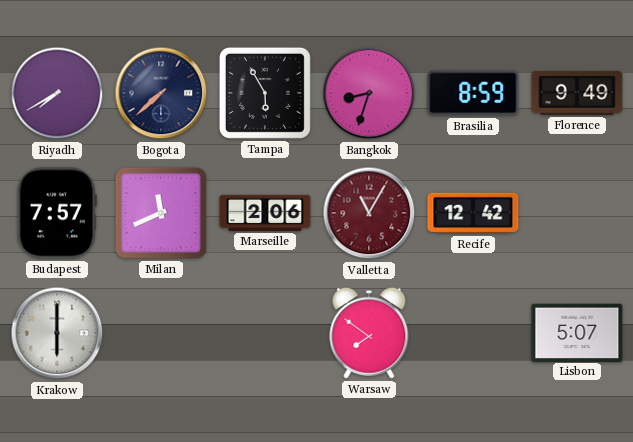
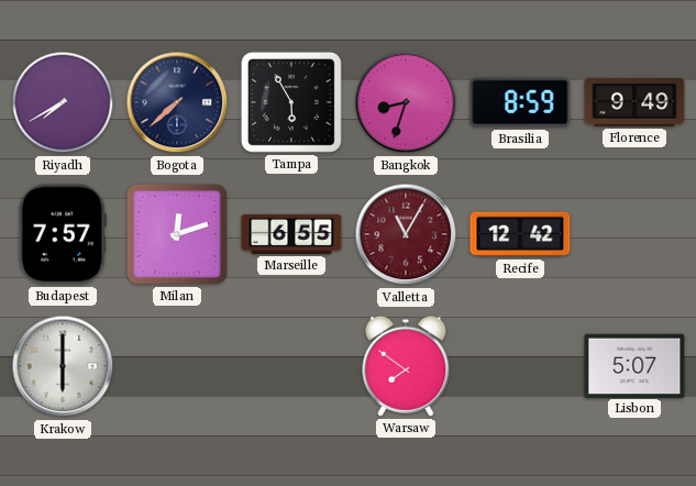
Milan: 11:41 -> 12:12 (177, 234)
Marseille: 2:06 -> 6:55 (291, 234)
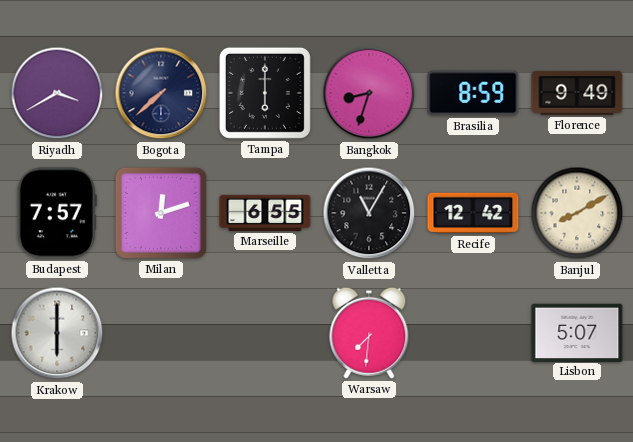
Riyadh: 7:40 -> 3:40 (57, 93)
Tampa: 5:55 -> 6:00 (265, 93)
Valletta dial: burgundy -> black (369, 213)
Banjul: none -> 8:10 (577, 213)
Warsaw: 7:51 -> 7:31 (369, 333)
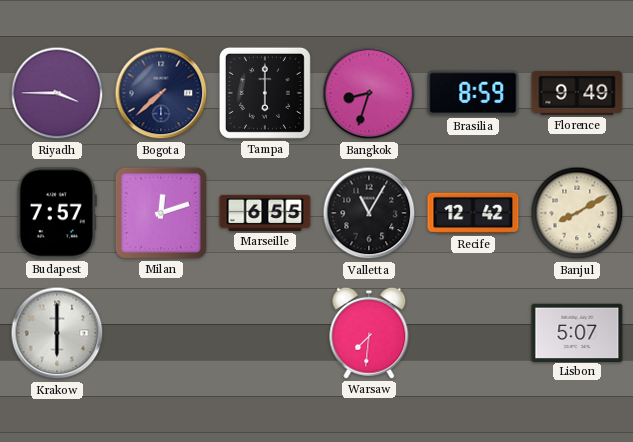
Riyadh: 3:40 -> 3:45 (57, 93)
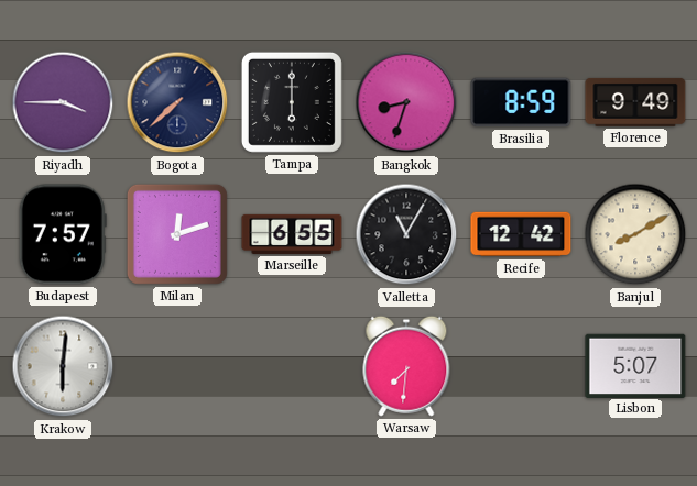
Krakow: 6:00 -> 6:01 (63, 366)
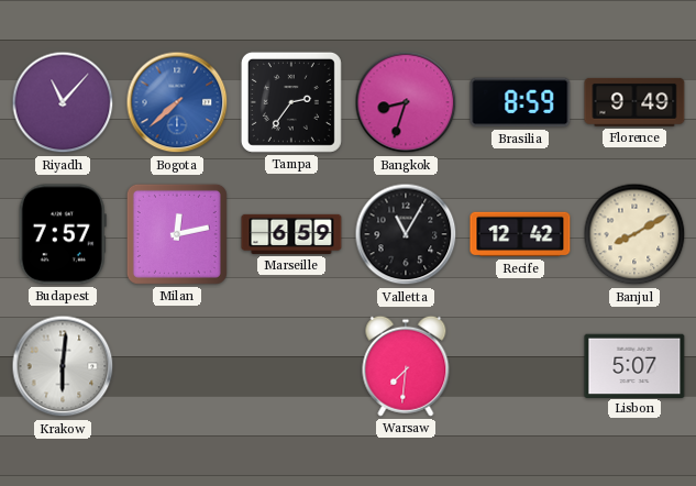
Riyadh: 3:45 -> 11:07 (63, 102)
Bogota dial: navy -> blue (177, 102)
Tampa: 6:00 -> 2:36 (291, 102)
Milan: 12:12 -> 12:13 (177, 234)
Marseille: 6:55 -> 6:59 (291, 234)
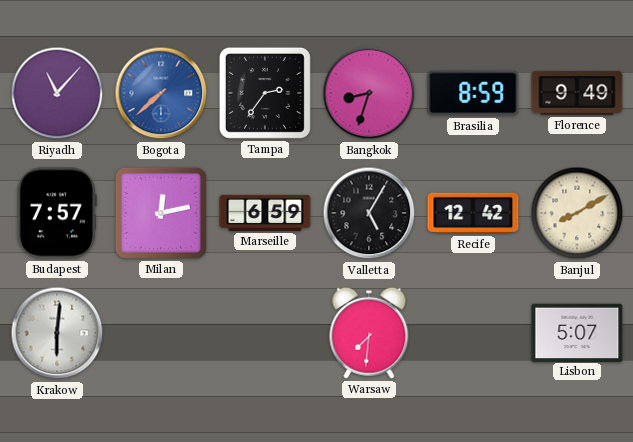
Valletta: 11:05 -> 5:05 (369, 213)
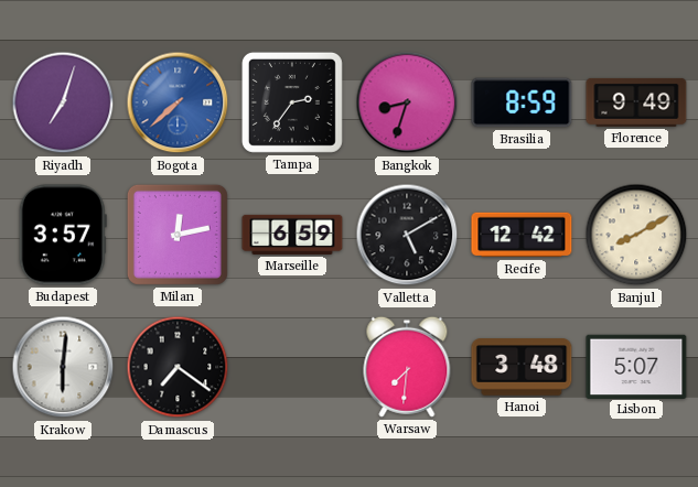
Riyadh: 11:07 -> 7:03 (63, 102)
Budapest: 7:57 -> 3:57 (63, 235)
Valletta: 5:05 -> 5:10 (407, 235)
Damascus: none -> 7:21 (178, 367)
Hanoi: none -> 3:48 (522, 367)
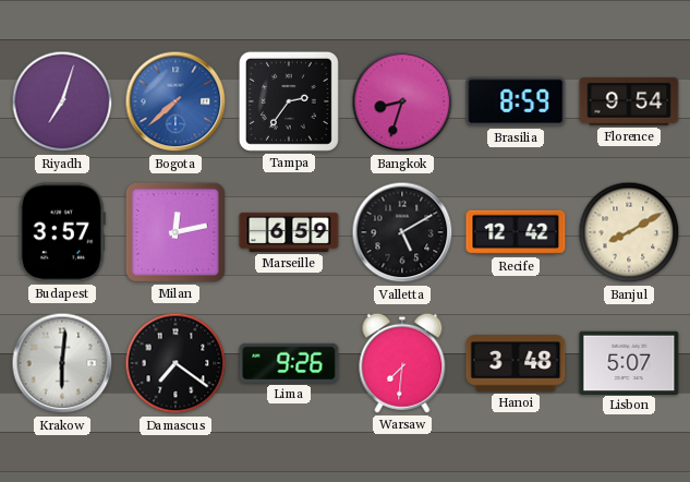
Florence: 9:49 -> 9:54 (629, 101)
Lima: none -> 9:26 (289, 363)
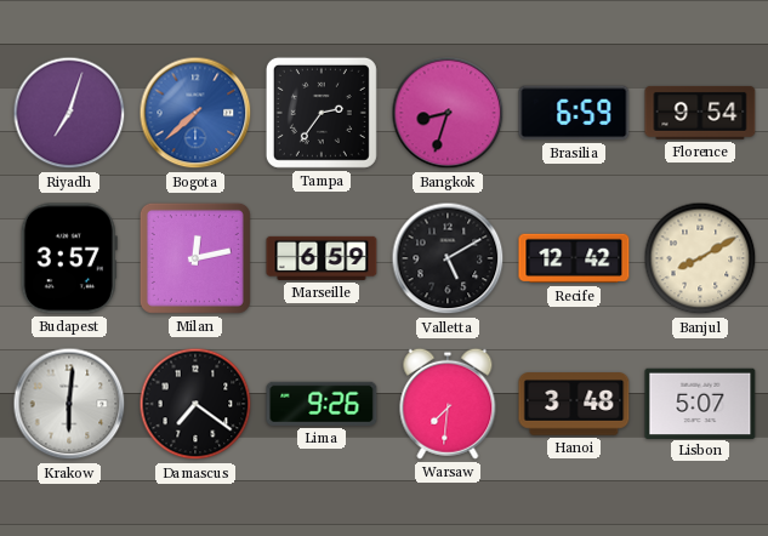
Brasilia: 8:59 -> 6:59 (574, 113)
